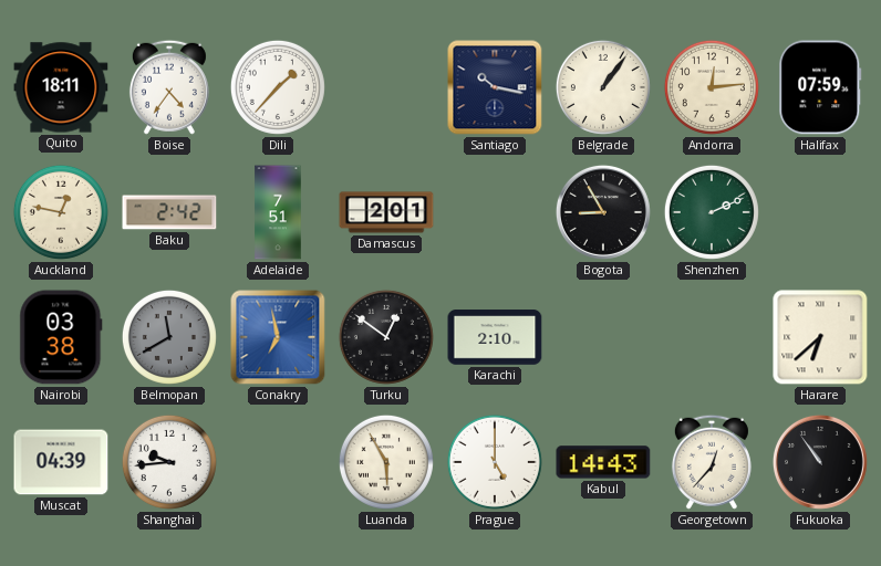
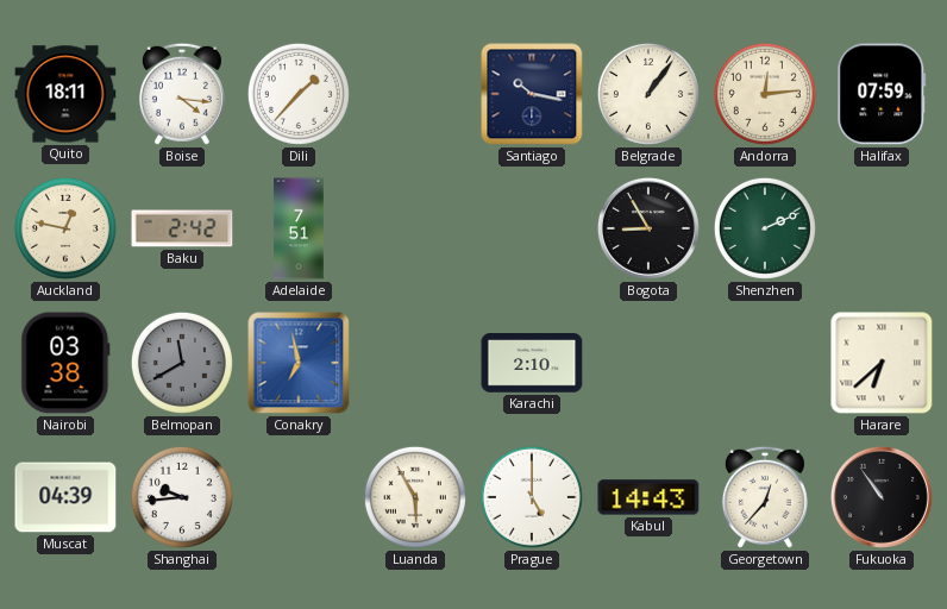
Boise: 4:36 -> 4:16 (182, 94)
Damascus: 2:01 -> none (386, 212)
Turku: 12:51 -> none (386, 337)
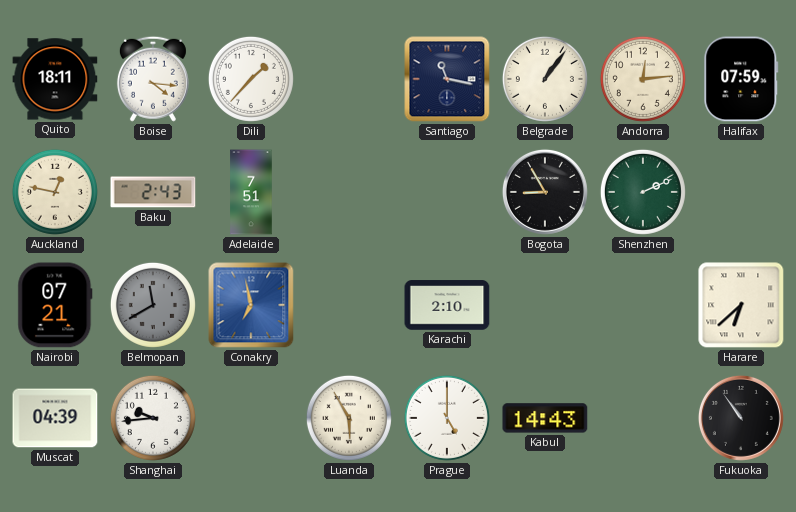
Santiago: 10:17 -> 11:17 (447, 79)
Baku: 2:42 -> 2:43 (153, 192)
Nairobi: 03:38 -> 07:21 (55, 305)
Georgetown: 12:37 -> none (765, 497)
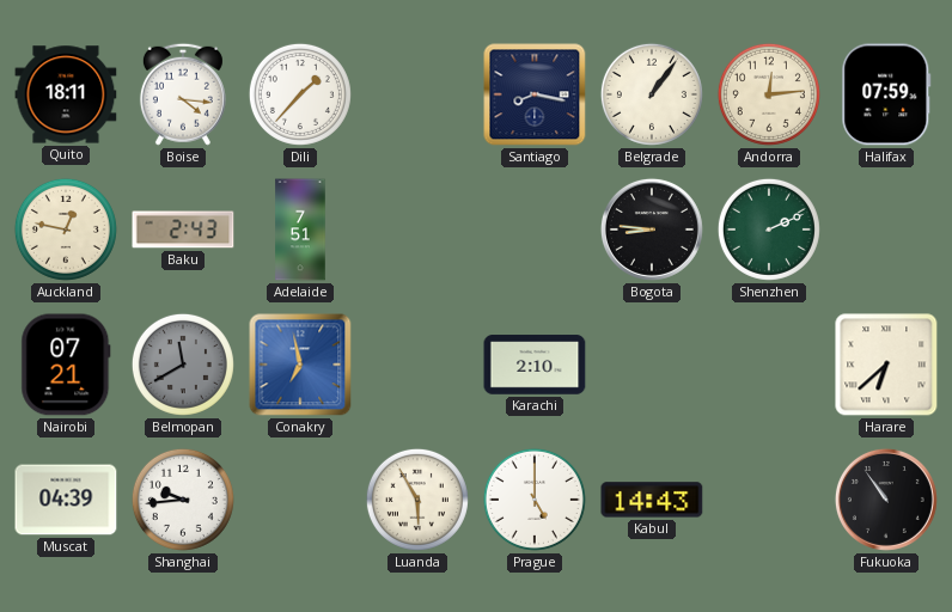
Santiago: 11:17 -> 8:17 (535, 94)
Bogota: 8:55 -> 8:46 (652, 229)
